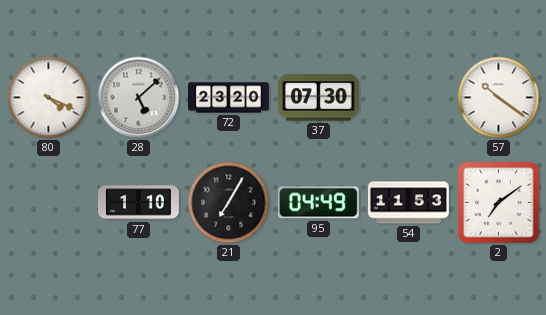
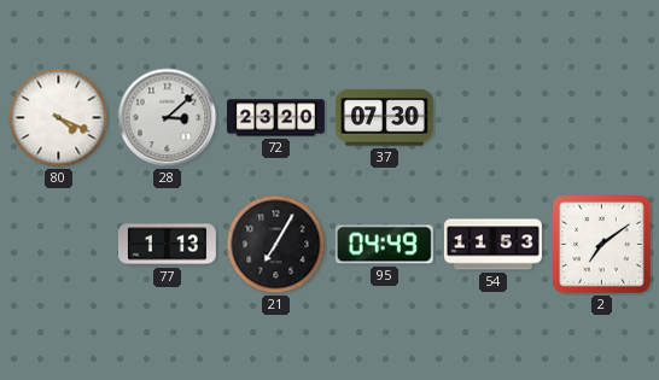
28: 5:08 -> 3:08 (168, 118)
57: 10:21 -> none (499, 98)
77: 1:10 -> 1:13 (168, 245)
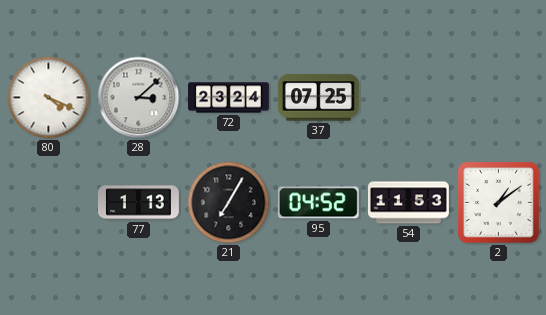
72: 23:20 -> 23:24 (229, 98)
37: 07:30 -> 07:25 (318, 98)
95: 04:49 -> 04:52 (318, 203)
2: 7:09 -> 1:09 (499, 203)
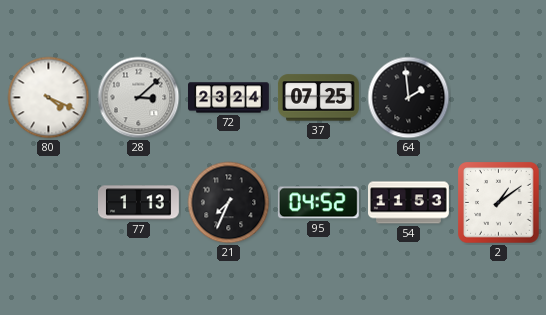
64: none -> 1:59 (409, 98)
21: 7:05 -> 7:34 (229, 203)
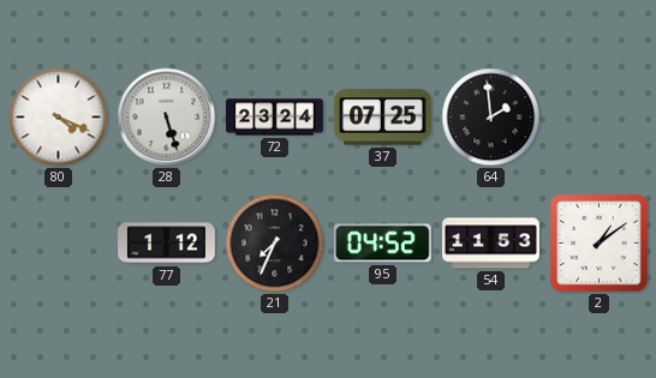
28: 3:08 -> 5:27 (167, 118)
77: 1:13 -> 1:12 (167, 244)
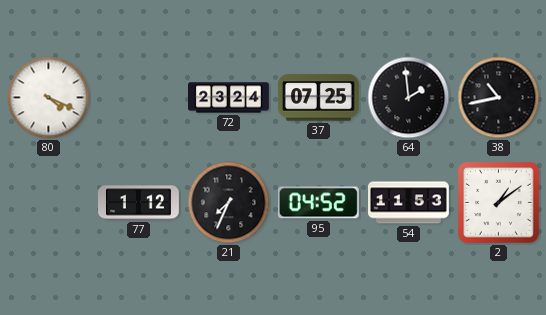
28: 5:27 -> none (167, 118)
38: none -> 10:43 (499, 98)
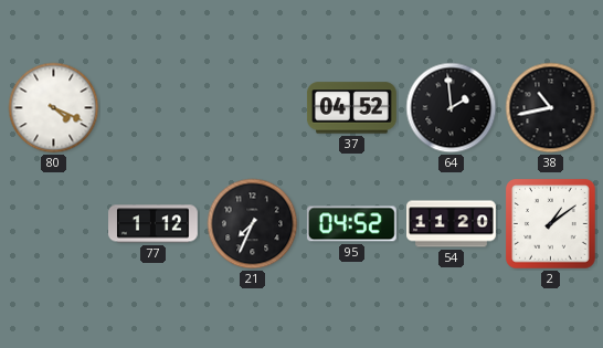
72: 23:24 -> none (229, 98)
37: 07:25 -> 04:52 (351, 108)
54: 11:53 -> 11:20 (452, 224)
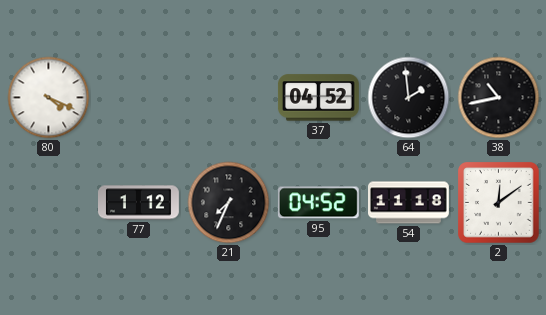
54: 11:20 -> 11:18 (409, 203)
2: 1:09 -> 12:09 (499, 203)
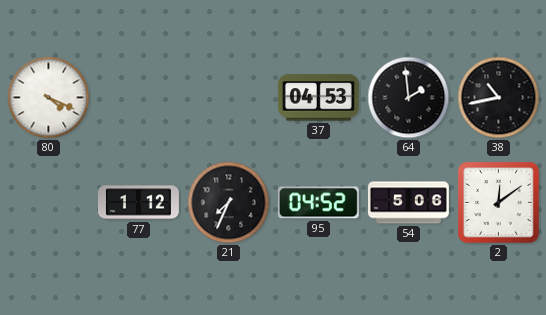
37: 04:52 -> 04:53 (318, 98)
54: 11:18 -> 5:06 (409, 203)
